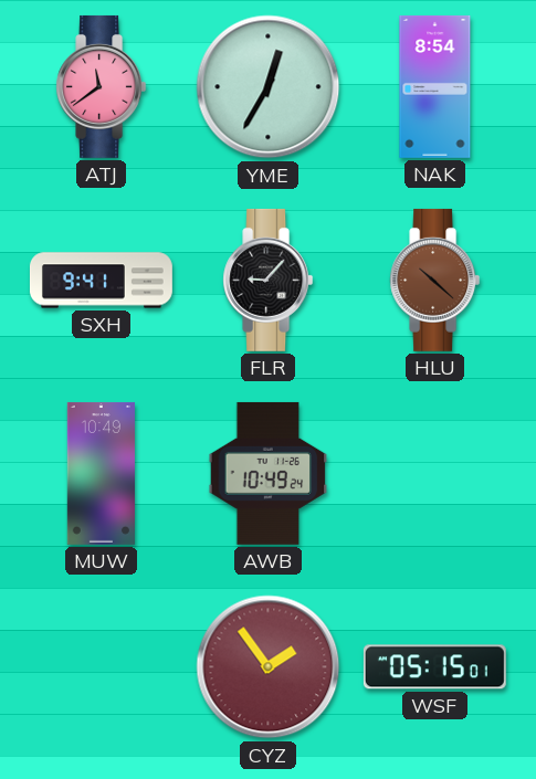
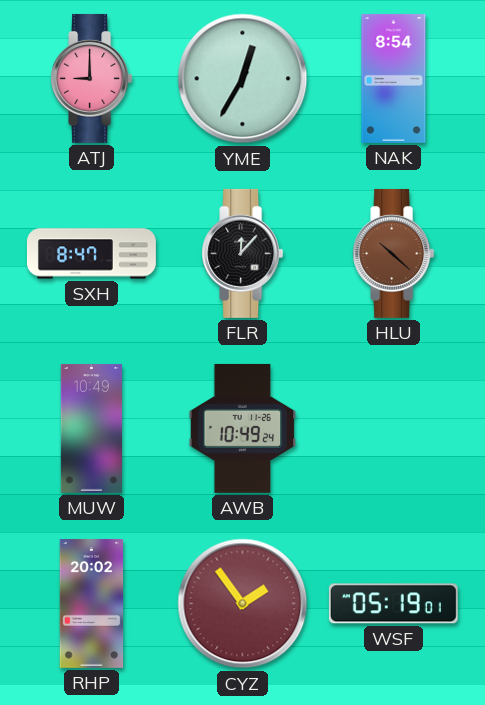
ATJ: 11:39 -> 9:00 (92, 78)
SXH: 9:41 -> 8:47 (91, 254)
FLR: 9:07 -> 12:07 (243, 253)
RHP: none -> 20:02 (92, 603)
WSF: 05:15 -> 05:19 (393, 604)
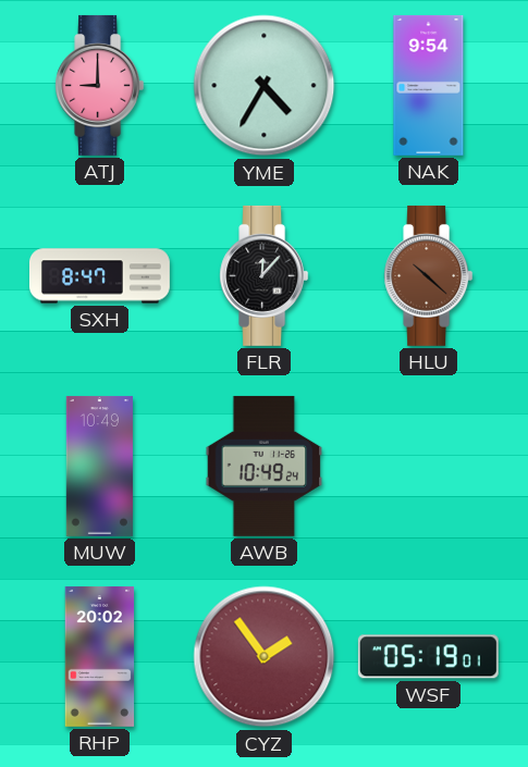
YME: 12:35 -> 4:35 (265, 86)
NAK: 8:54 -> 9:54 (429, 85)
